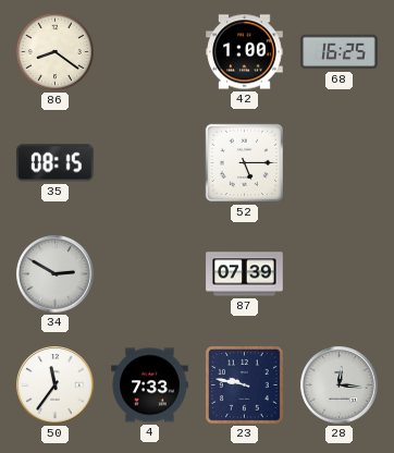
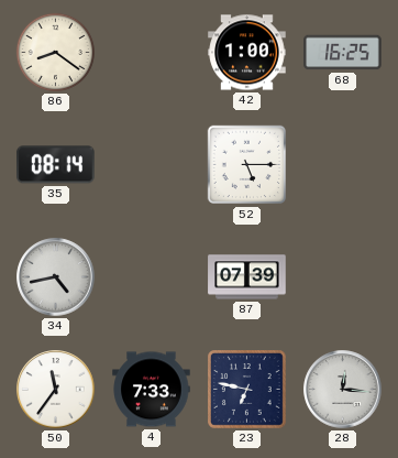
35: 08:15 -> 08:14 (56, 165)
34: 2:50 -> 4:43 (56, 277)
23: 9:47 -> 6:47 (247, 390)
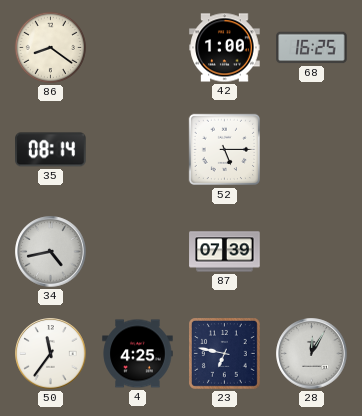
4: 7:33 -> 4:25 (138, 354)
28: 12:16 -> 12:05 (312, 354)
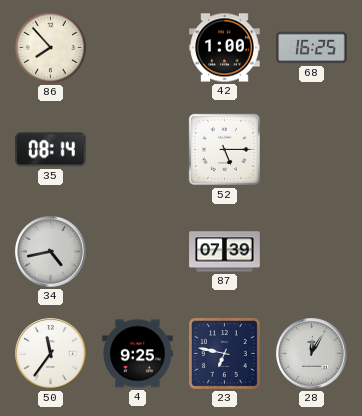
86: 8:21 -> 7:53 (50, 47)
4: 4:25 -> 9:25 (138, 354)
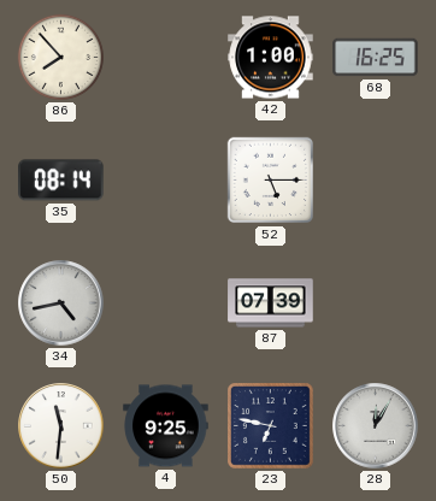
50: 11:36 -> 11:31 (61, 426)
